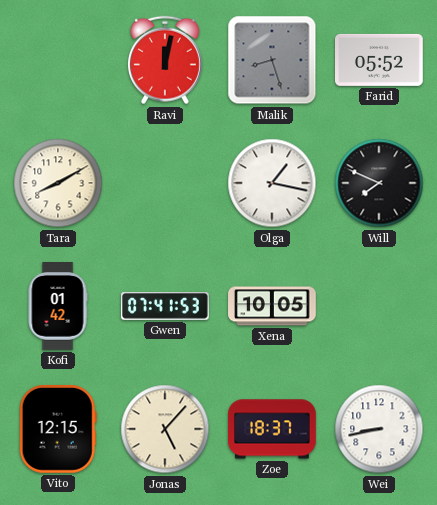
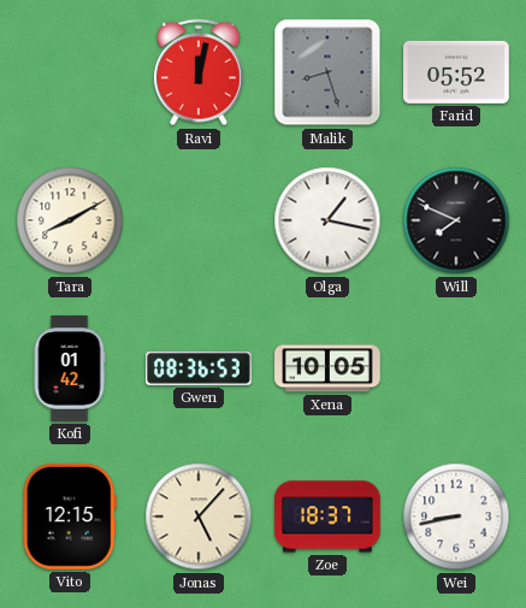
Gwen: 07:41 -> 08:36 (200, 370)
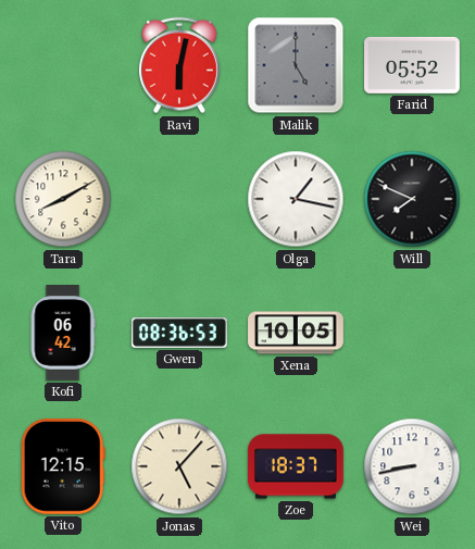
Ravi: 12:02 -> 6:02 (179, 65)
Malik: 8:27 -> 5:00 (296, 65)
Kofi: 01:42 -> 06:42 (63, 333)
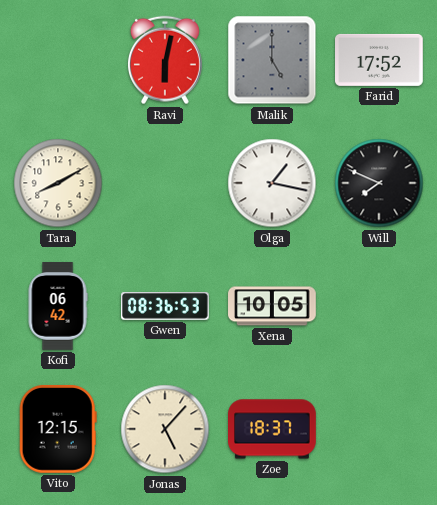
Farid: 05:52 -> 17:52 (380, 60)
Wei: 8:43 -> none (412, 466)
